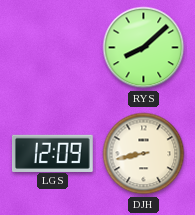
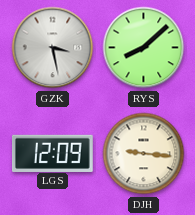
GZK: none -> 3:28 (53, 48)
DJH: 8:43 -> 9:16 (144, 154)
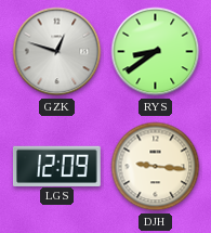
GZK: 3:28 -> 12:48 (57, 52)
RYS: 8:08 -> 8:39 (156, 52)
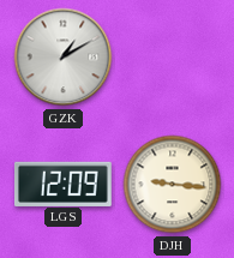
GZK: 12:48 -> 1:10 (64, 58)
RYS: 8:39 -> none (156, 52)
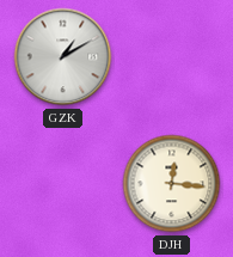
LGS: 12:09 -> none (64, 184)
DJH: 9:16 -> 12:16 (172, 184)
